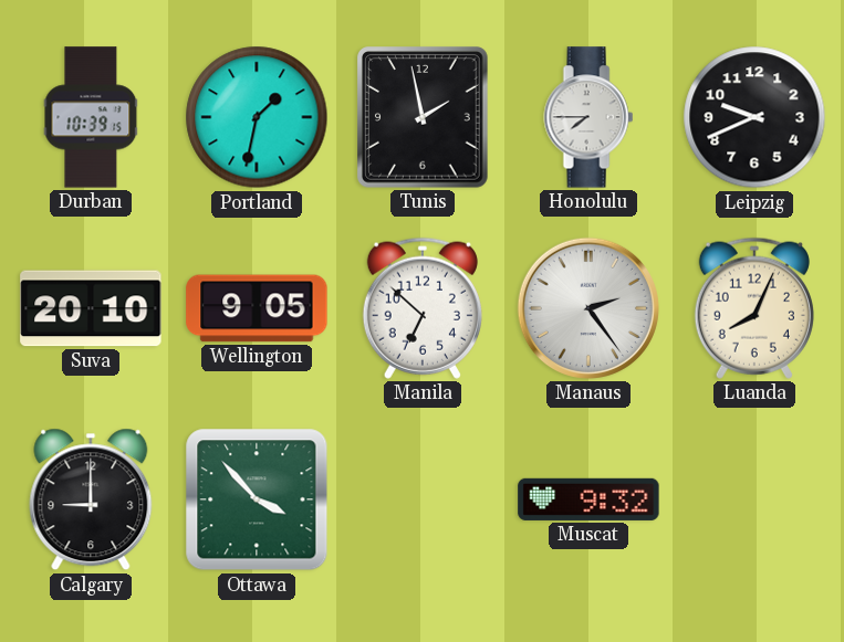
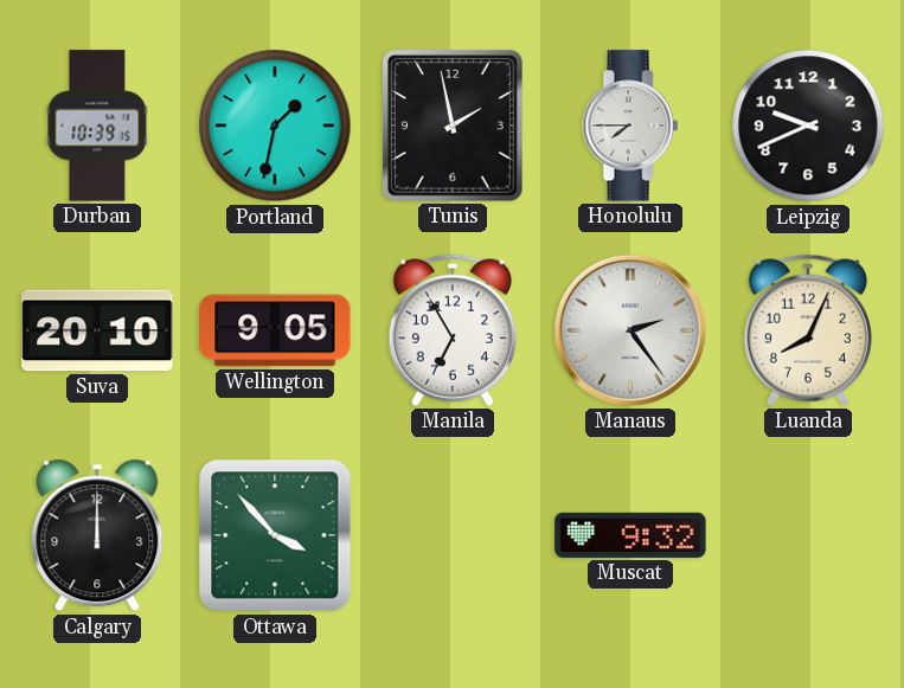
Manila: 6:52 -> 6:55 (453, 330)
Calgary: 9:00 -> 12:00 (97, 535)
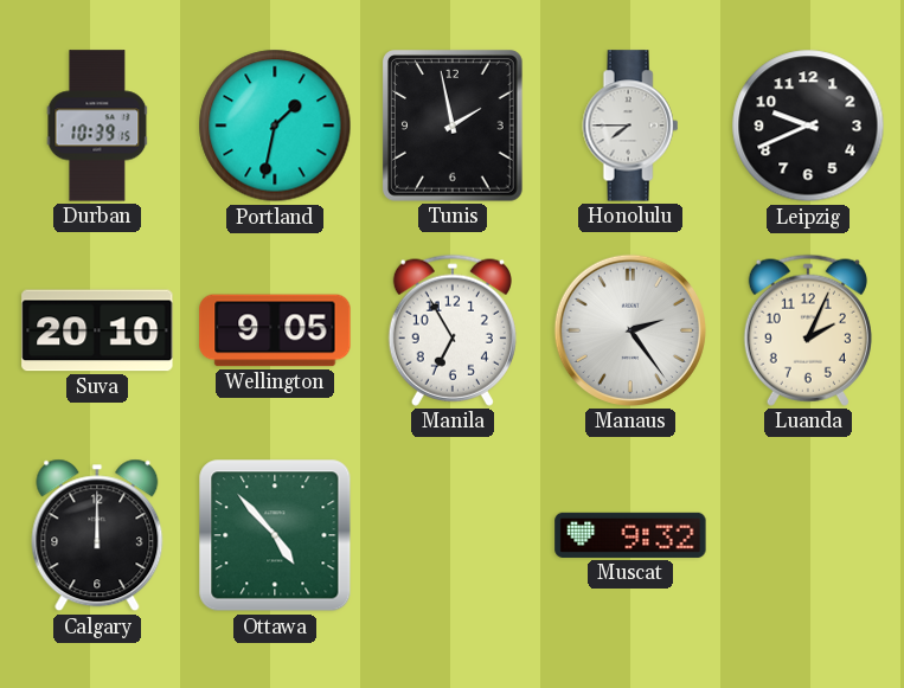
Luanda: 8:04 -> 2:04 (808, 330)
Ottawa: 3:53 -> 4:53 (275, 535)
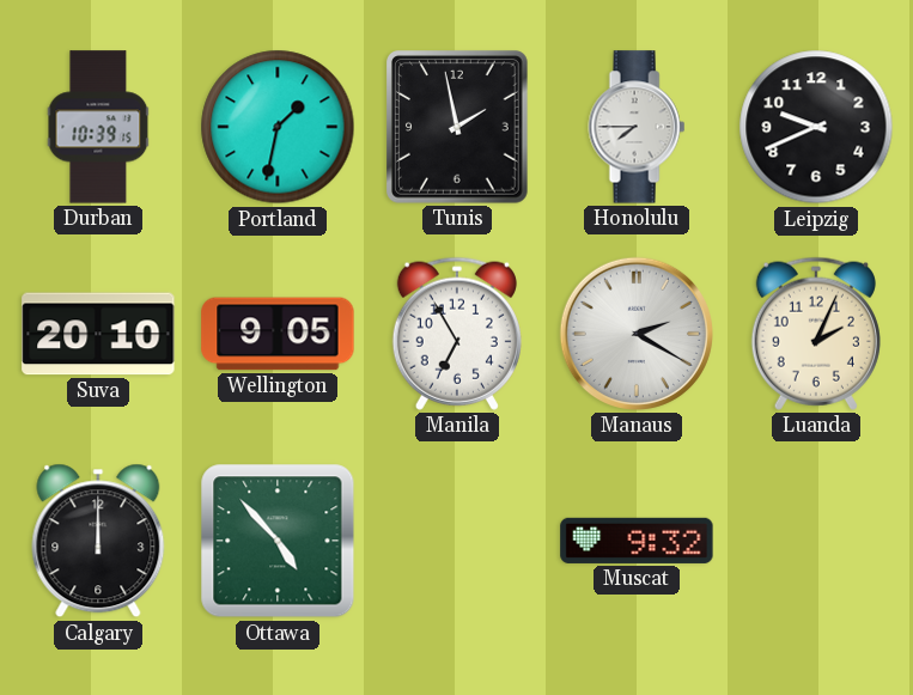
Manaus: 2:24 -> 2:20 (637, 334)
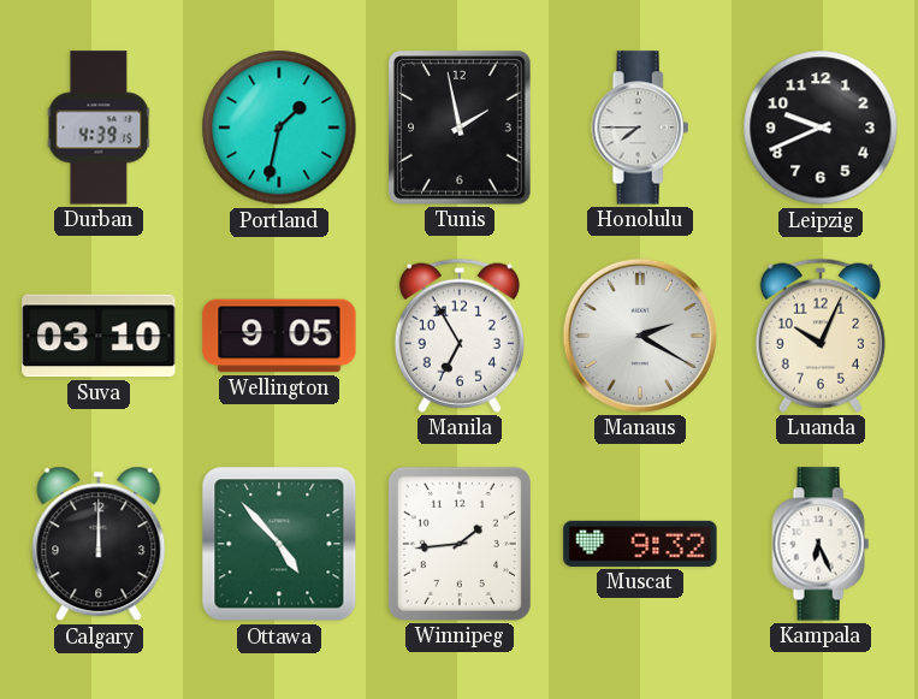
Durban: 10:39 -> 4:39 (99, 128)
Suva: 20:10 -> 03:10 (99, 336)
Luanda: 2:04 -> 10:04 (821, 336)
Winnipeg: none -> 1:44 (460, 544)
Kampala: none -> 6:26 (821, 544)
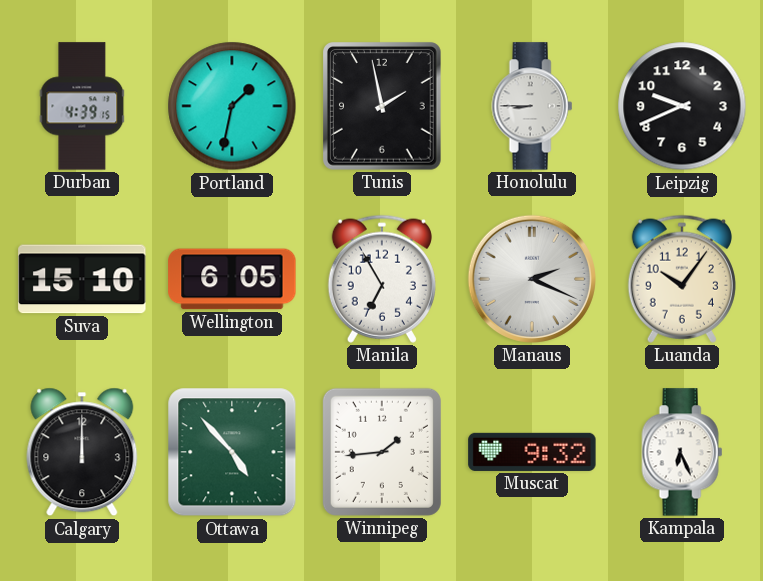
Honolulu: 7:45 -> 8:45 (532, 106)
Suva: 03:10 -> 15:10 (82, 279)
Wellington: 9:05 -> 6:05 (232, 279)
Manaus: 2:20 -> 2:19 (532, 279)
Luanda: 10:04 -> 10:06 (682, 279)
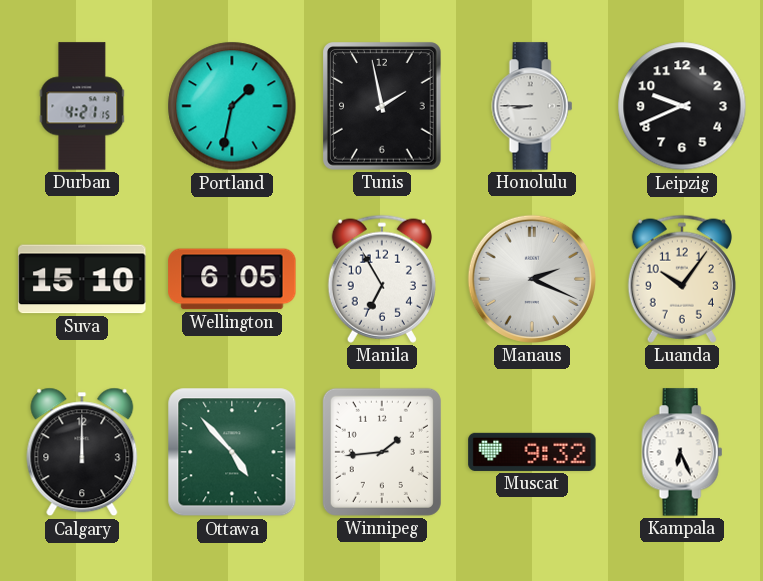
Durban: 4:39 -> 4:21 (82, 106)
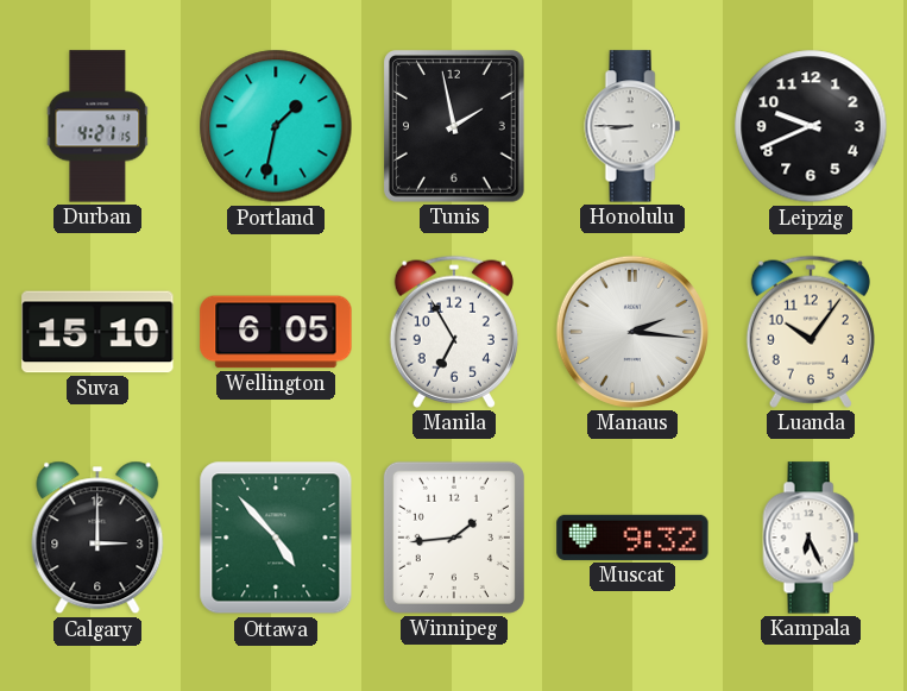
Manaus: 2:19 -> 2:16 (632, 332)
Calgary: 12:00 -> 3:00 (97, 538)
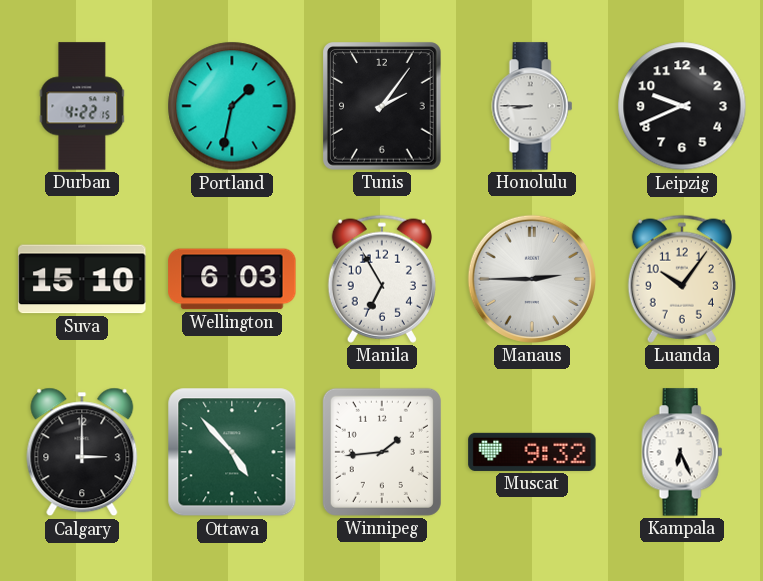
Durban: 4:21 -> 4:22 (82, 106)
Tunis: 1:58 -> 2:06 (383, 107)
Wellington: 6:05 -> 6:03 (232, 279)
Manaus: 2:16 -> 2:45 (532, 279)
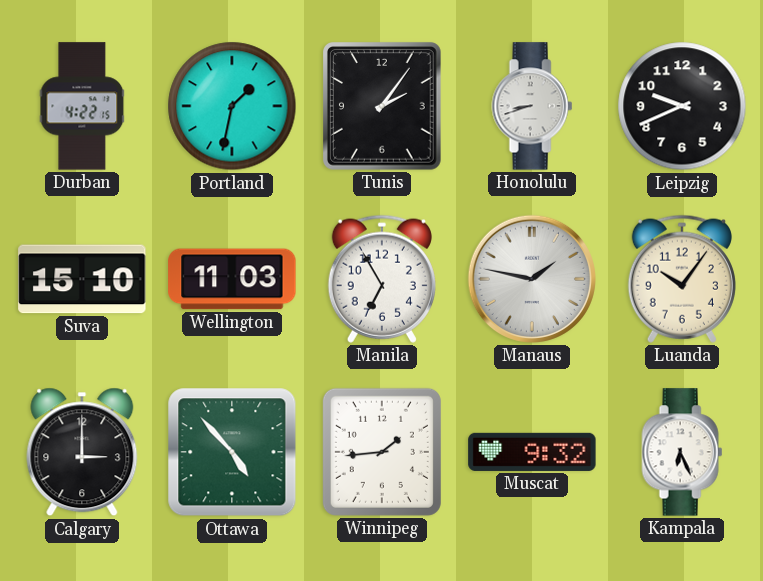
Honolulu: 8:45 -> 8:42 (532, 106)
Wellington: 6:03 -> 11:03 (232, 279)
Manaus: 2:45 -> 1:47 (532, 279)
